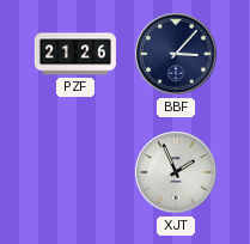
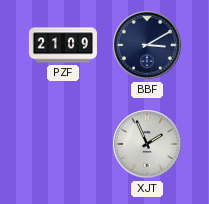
PZF: 21:26 -> 21:09 (63, 45)
BBF: 3:07 -> 3:10 (147, 45)
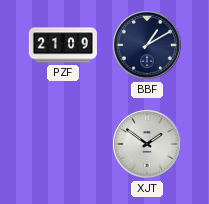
BBF: 3:10 -> 1:10 (147, 45)
XJT: 1:56 -> 1:51 (147, 144)
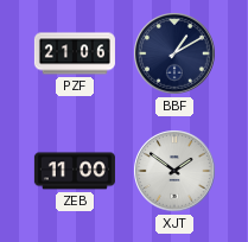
PZF: 21:09 -> 21:06 (75, 53)
ZEB: none -> 11:00 (75, 171)
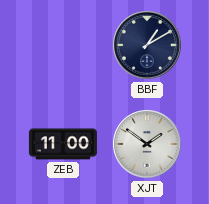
PZF: 21:06 -> none (75, 53)
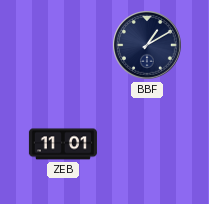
ZEB: 11:00 -> 11:01 (63, 144)
XJT: 1:51 -> none (147, 144)
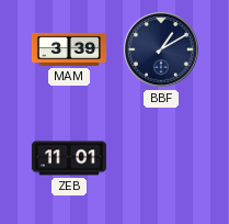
MAM: none -> 3:39 (69, 49)
